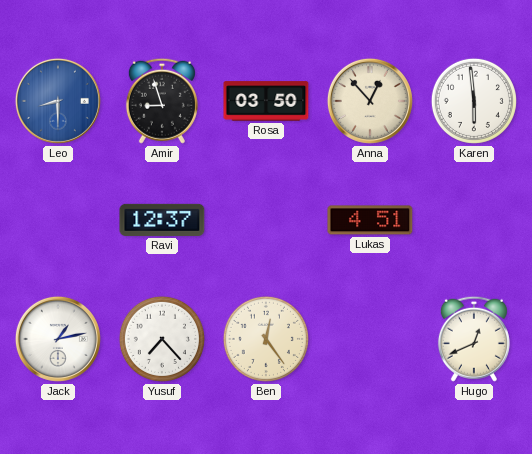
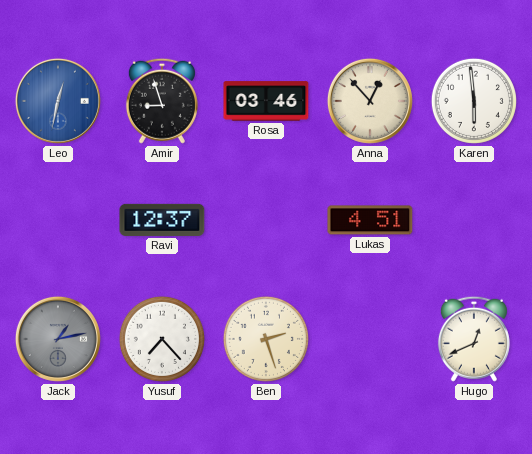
Leo: 8:30 -> 12:32 (58, 101)
Rosa: 03:50 -> 03:46 (266, 101)
Jack dial: white -> grey (58, 339)
Ben: 12:24 -> 2:27 (266, 339)
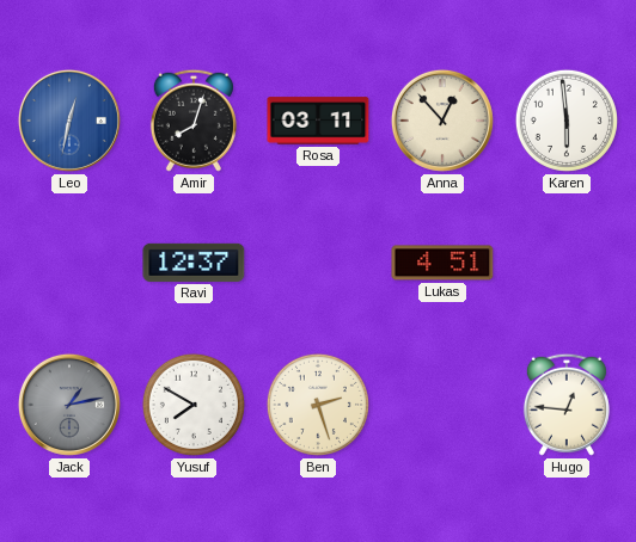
Amir: 8:57 -> 8:03 (194, 121)
Rosa: 03:46 -> 03:11 (318, 121)
Yusuf: 7:23 -> 7:50 (194, 405)
Hugo: 12:41 -> 12:46 (567, 405)
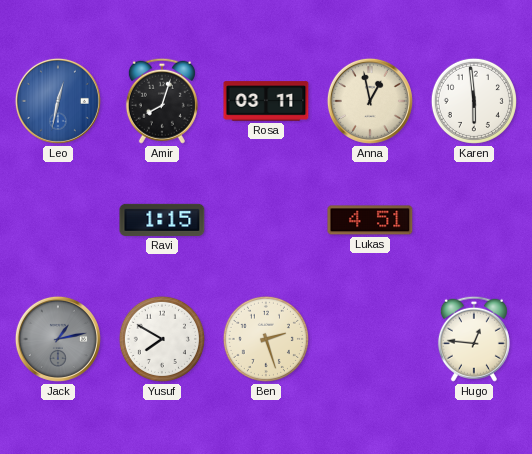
Anna: 12:53 -> 12:58 (370, 101)
Ravi: 12:37 -> 1:15 (162, 220)
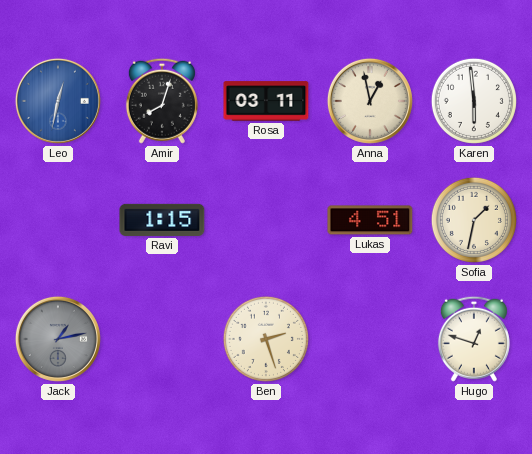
Sofia: none -> 1:32 (474, 220)
Yusuf: 7:50 -> none (162, 339)
Hugo: 12:46 -> 12:48 (474, 339)
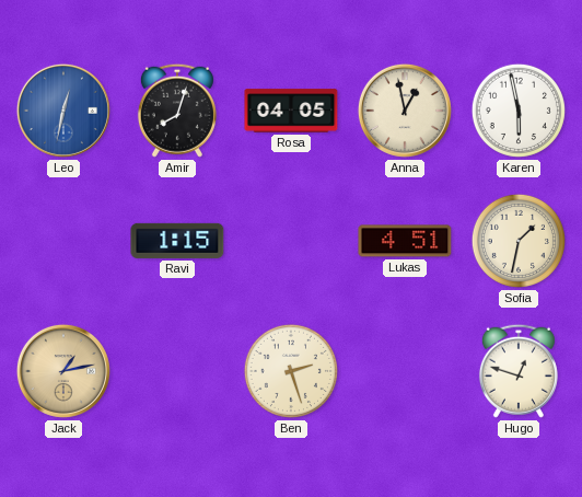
Rosa: 03:11 -> 04:05 (291, 111)
Karen: 5:59 -> 5:58 (519, 111)
Jack dial: grey -> champagne (63, 371)
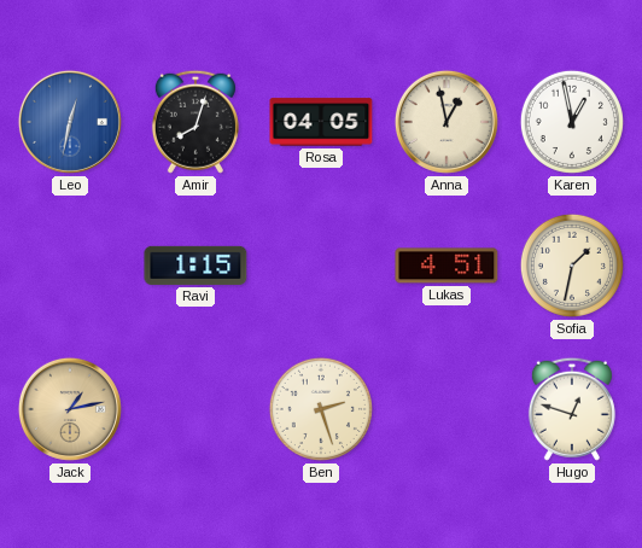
Karen: 5:58 -> 12:58 (572, 122)
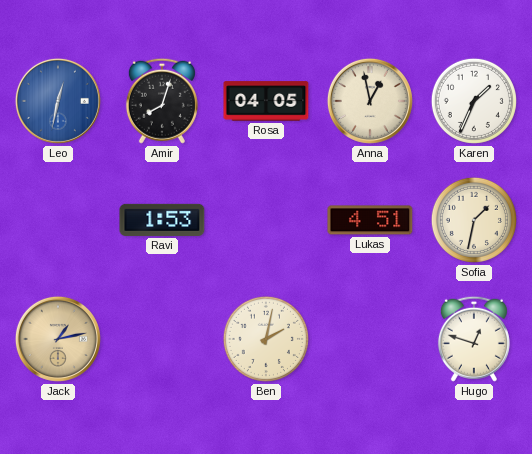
Karen: 12:58 -> 1:34 (474, 101)
Ravi: 1:15 -> 1:53 (162, 220)
Ben: 2:27 -> 2:02 (266, 339)
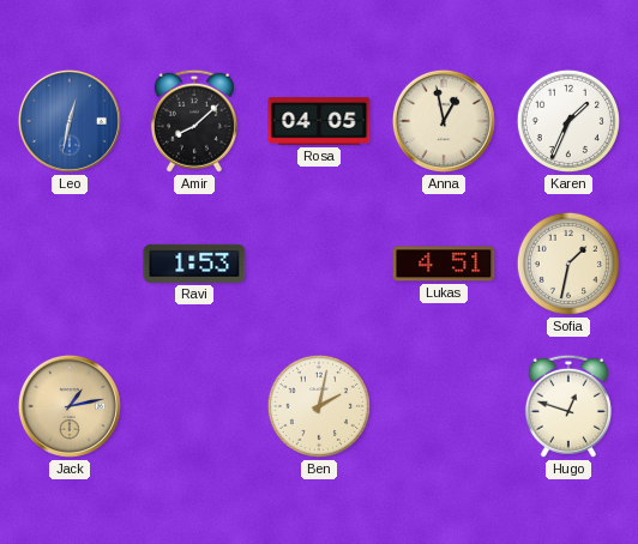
Amir: 8:03 -> 8:08 (194, 121)
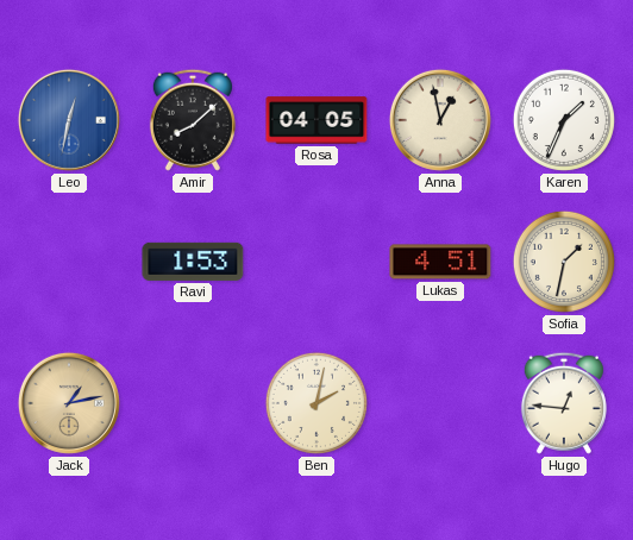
Hugo: 12:48 -> 12:46 (564, 403)
